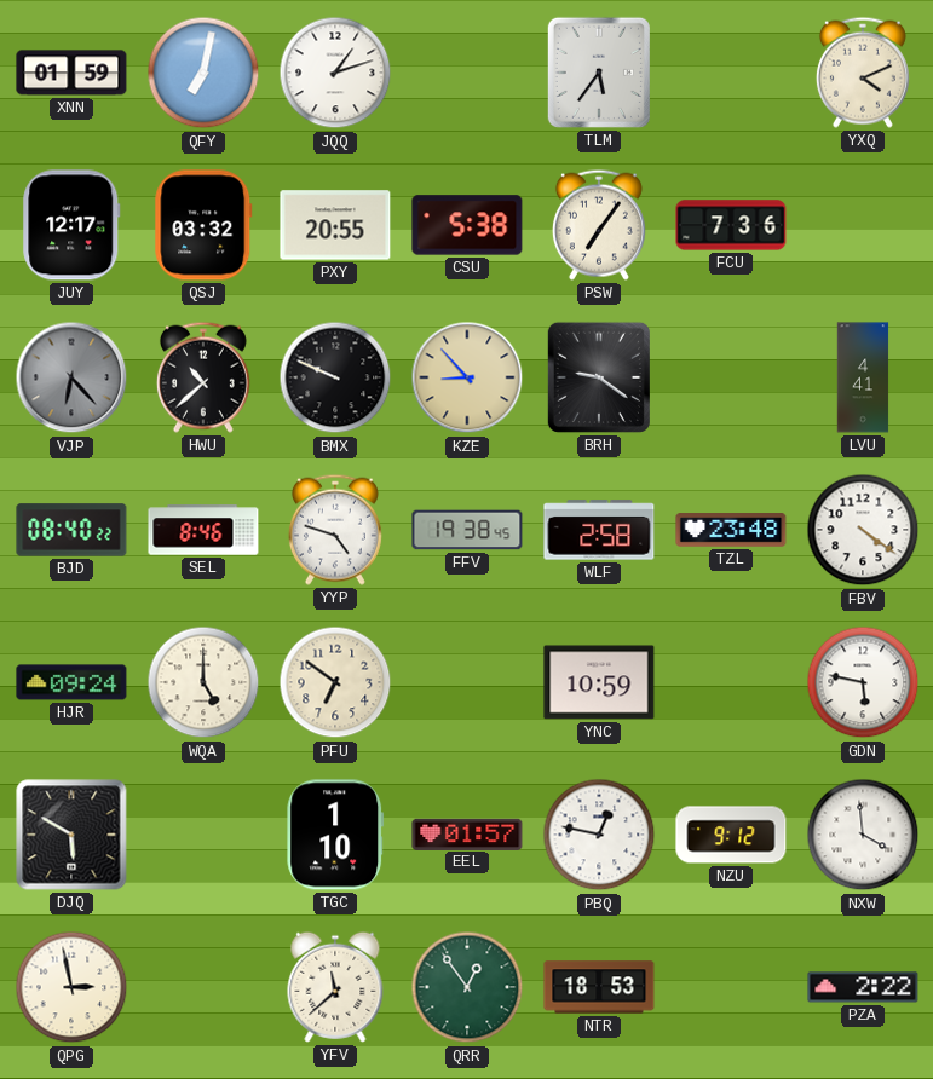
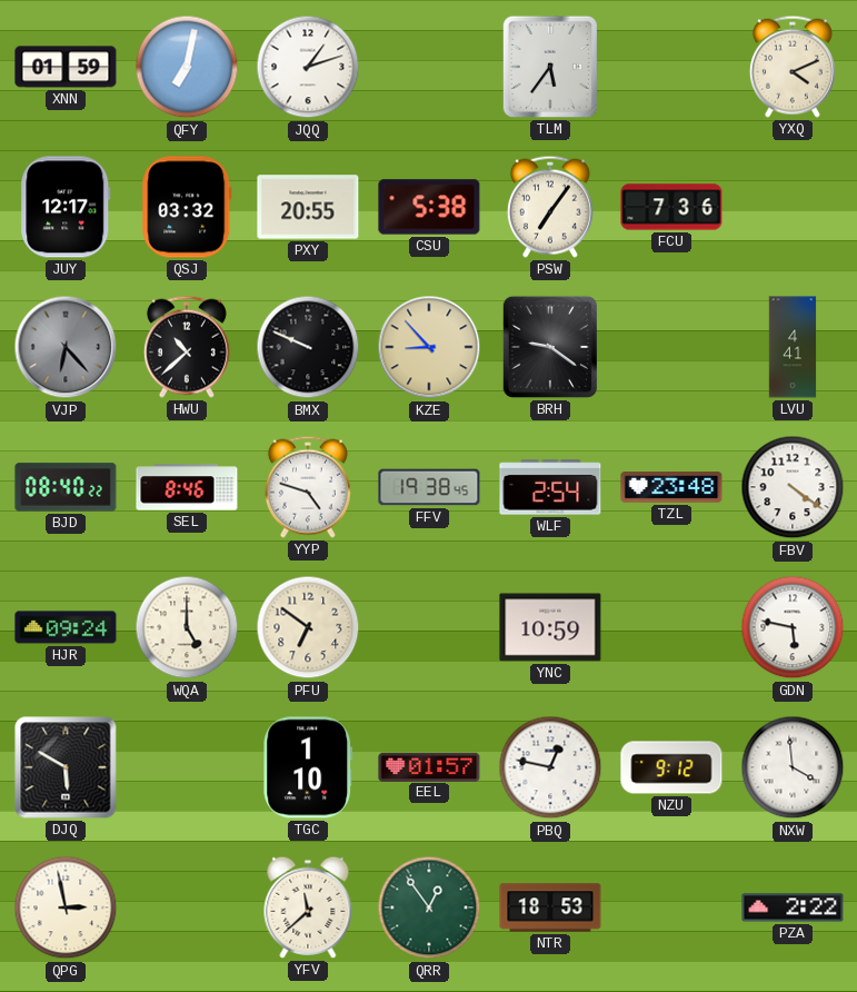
WLF: 2:58 -> 2:54 (550, 487)
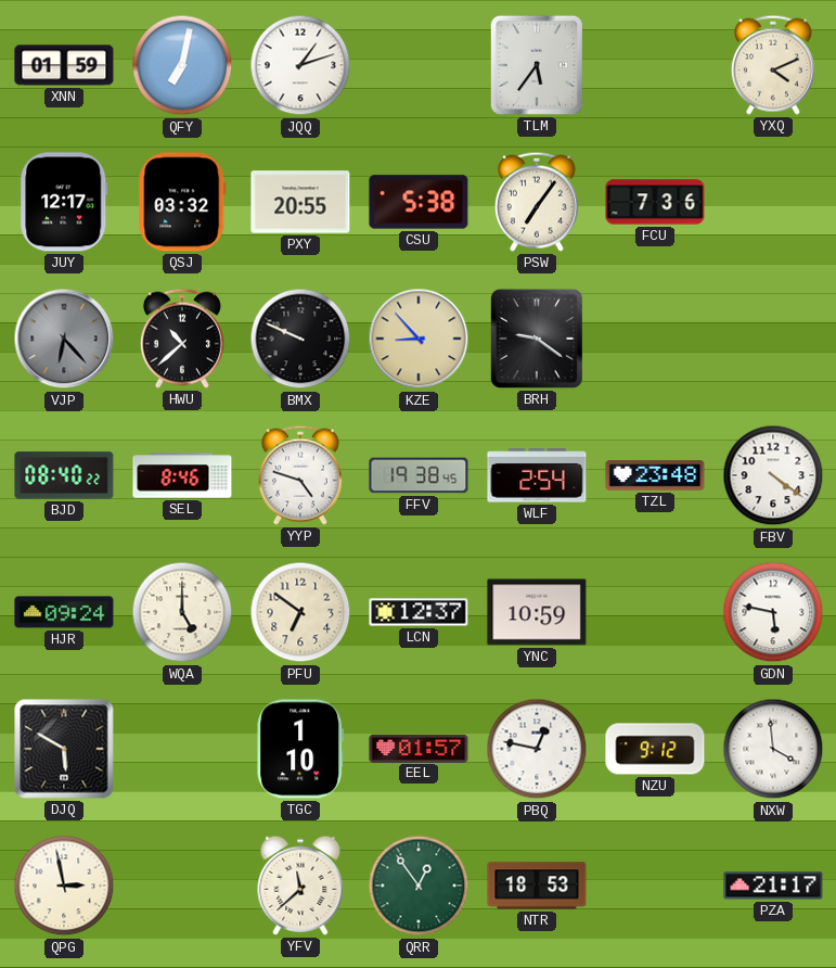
LVU: 4:41 -> none (793, 347)
LCN: none -> 12:37 (419, 612)
PZA: 2:22 -> 21:17 (773, 886)
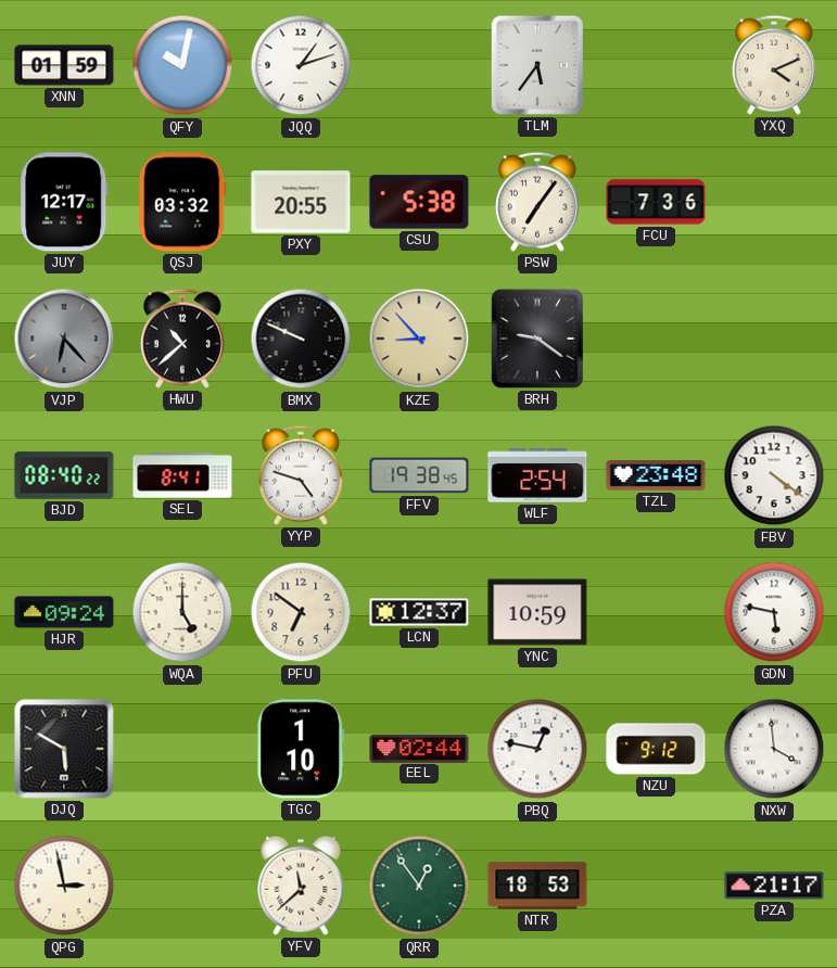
QFY: 7:02 -> 10:02 (182, 65)
SEL: 8:46 -> 8:41 (182, 475)
EEL: 01:57 -> 02:44 (419, 748)
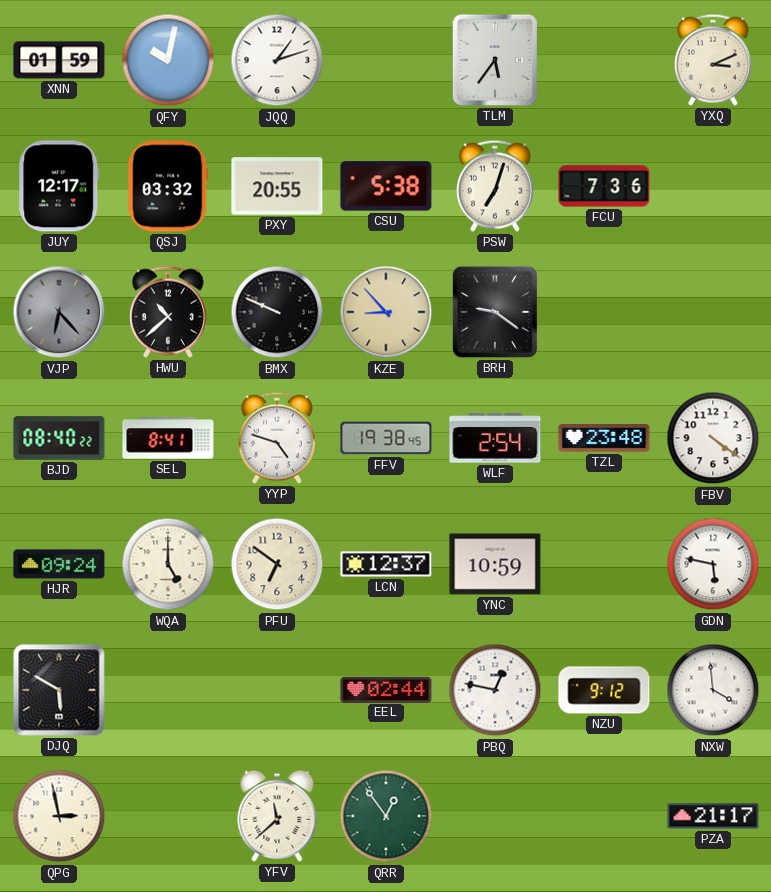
YXQ: 4:11 -> 3:11 (713, 60)
PSW: 7:06 -> 7:03 (495, 186)
TGC: 1:10 -> none (301, 749)
NTR: 18:53 -> none (537, 886)
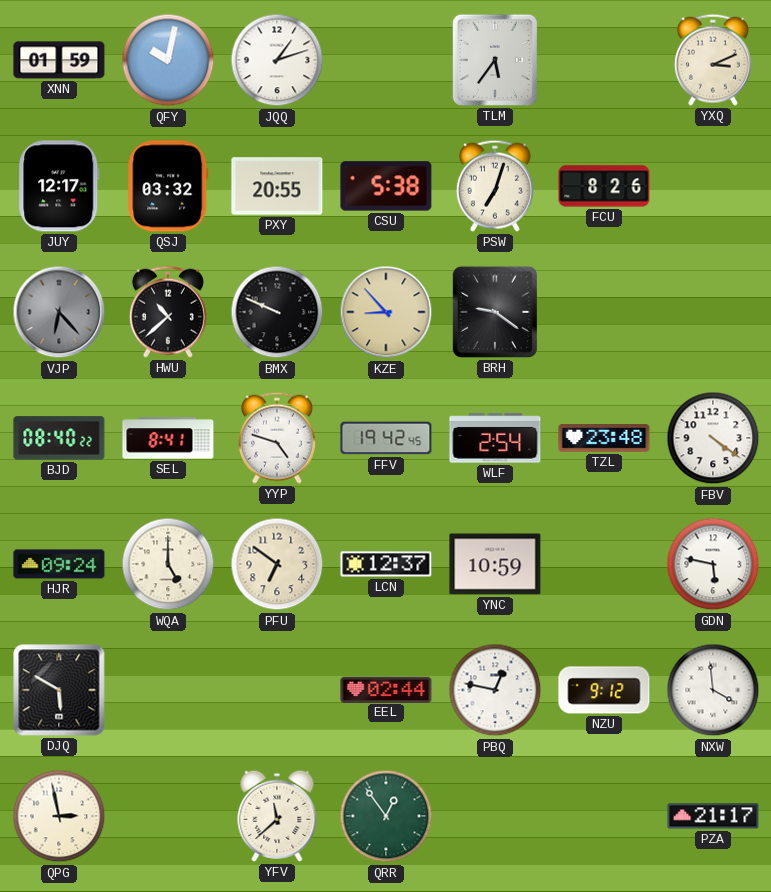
FCU: 7:36 -> 8:26 (604, 186)
FFV: 19:38 -> 19:42 (386, 438)
